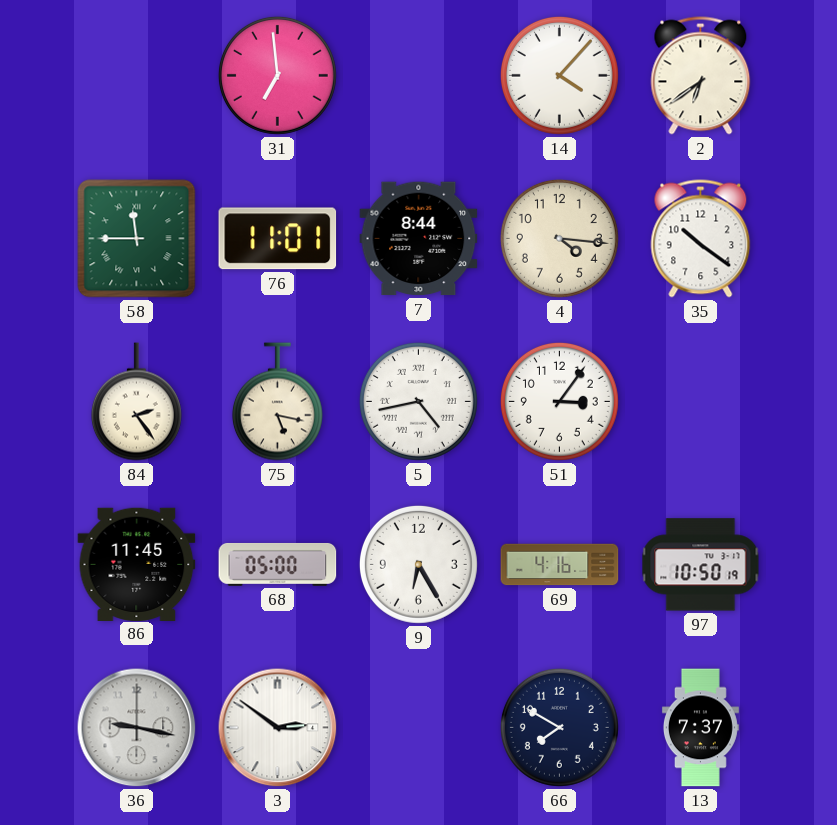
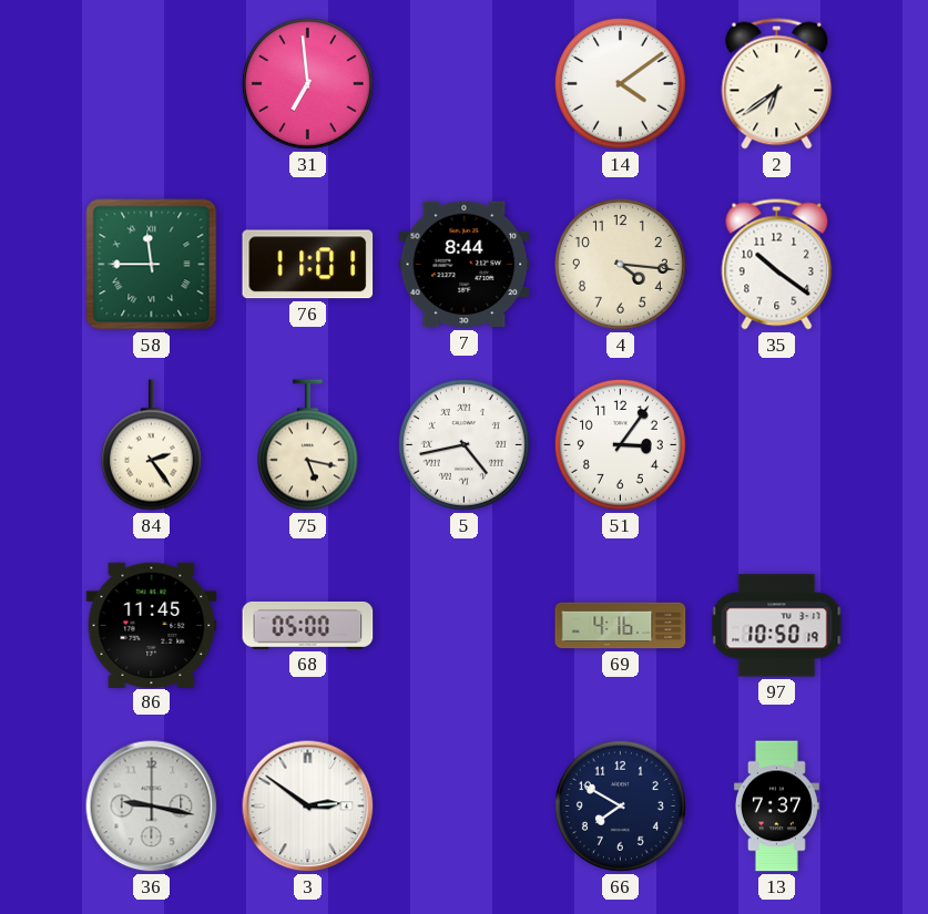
14: 4:07 -> 4:09 (620, 83)
9: 6:25 -> none (418, 564)
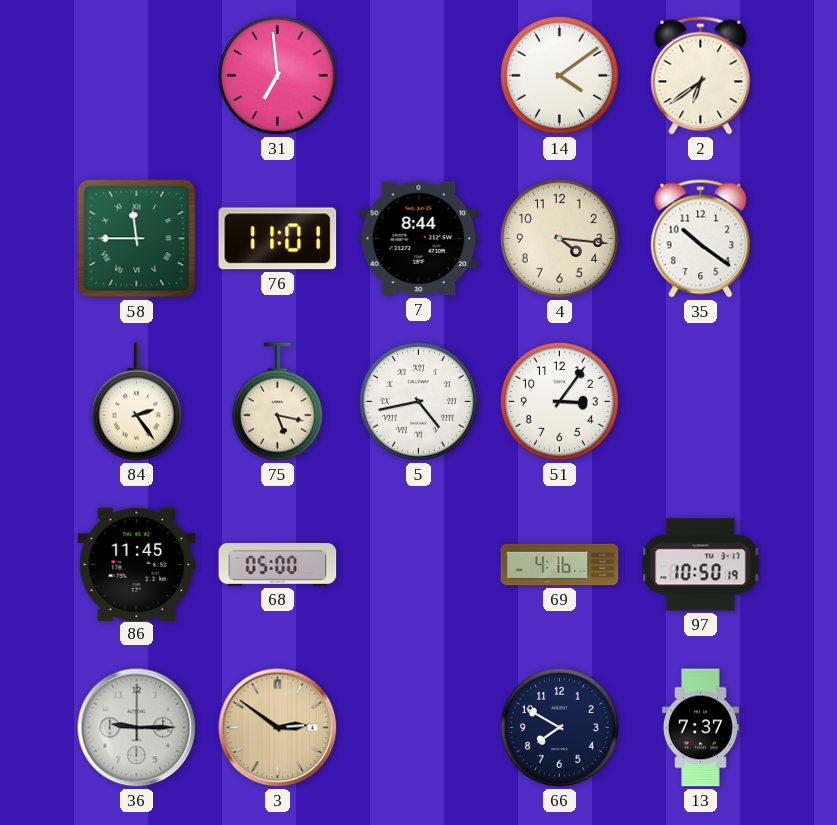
36: 9:17 -> 9:15 (137, 728)
3 dial: white -> champagne (278, 728)
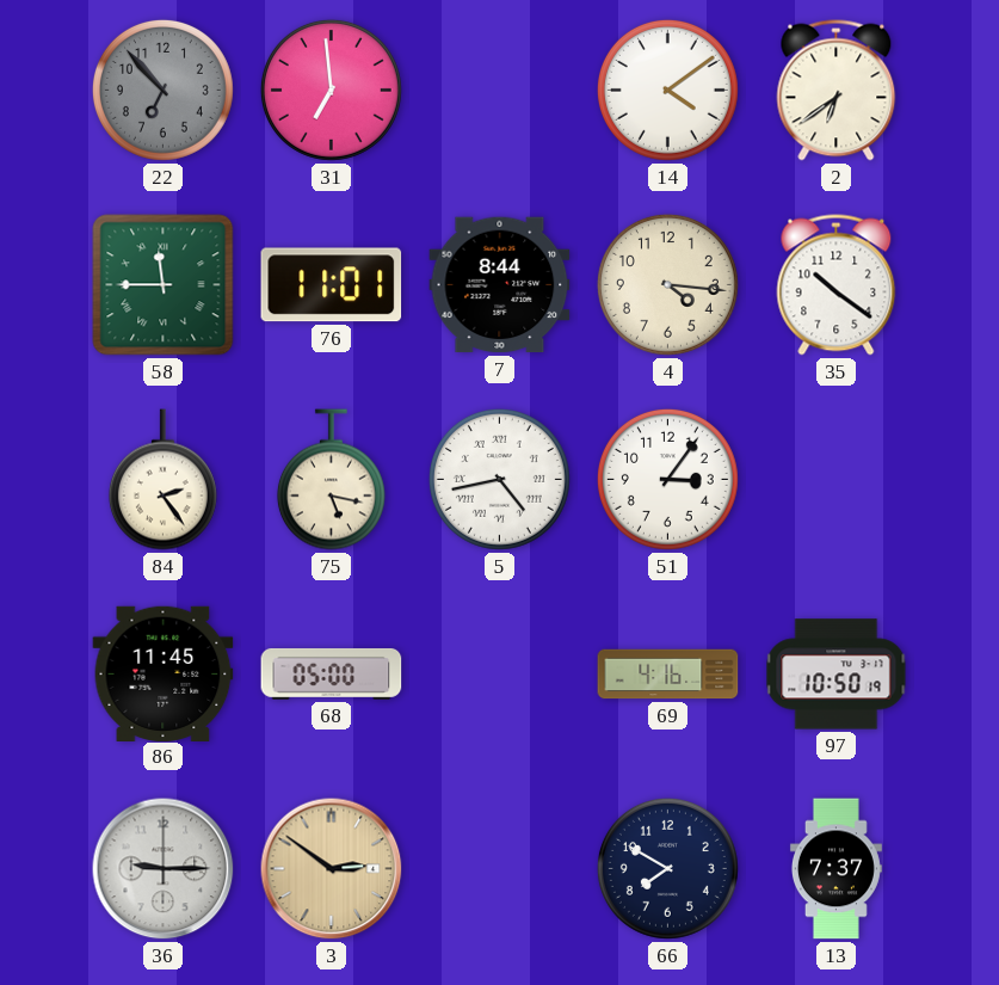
22: none -> 6:53 (162, 90)
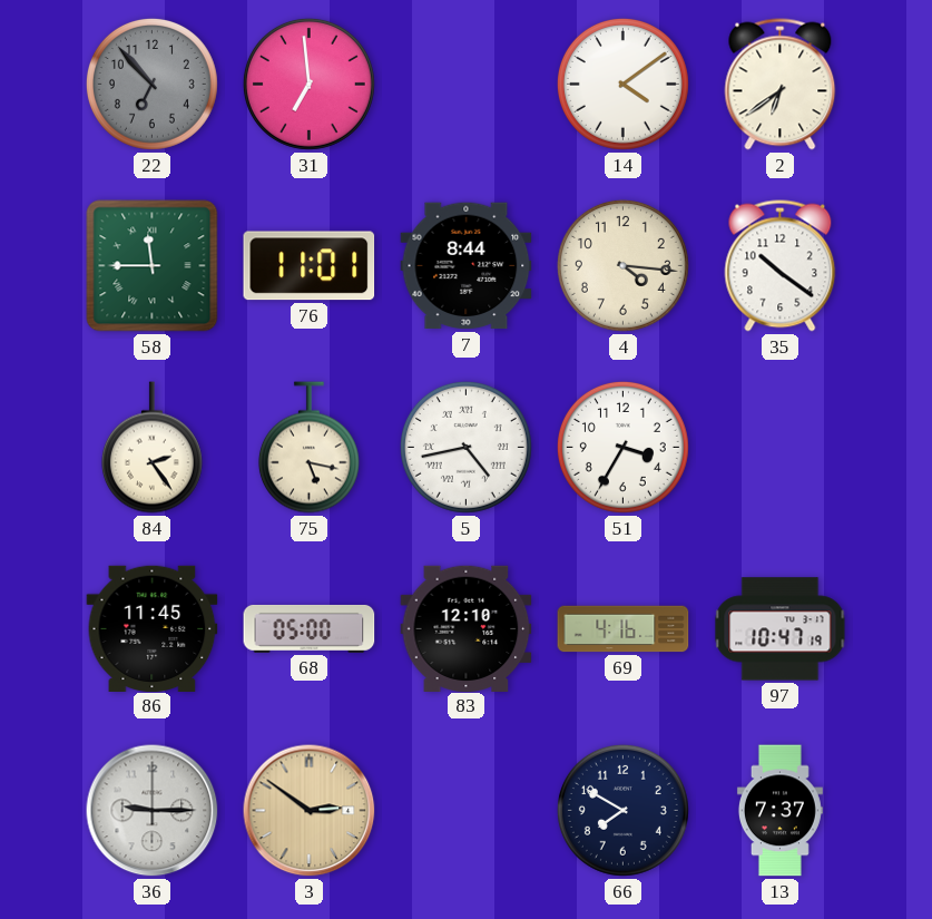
51: 3:06 -> 3:35 (622, 447)
83: none -> 12:10 (467, 628)
97: 10:50 -> 10:47 (781, 629)
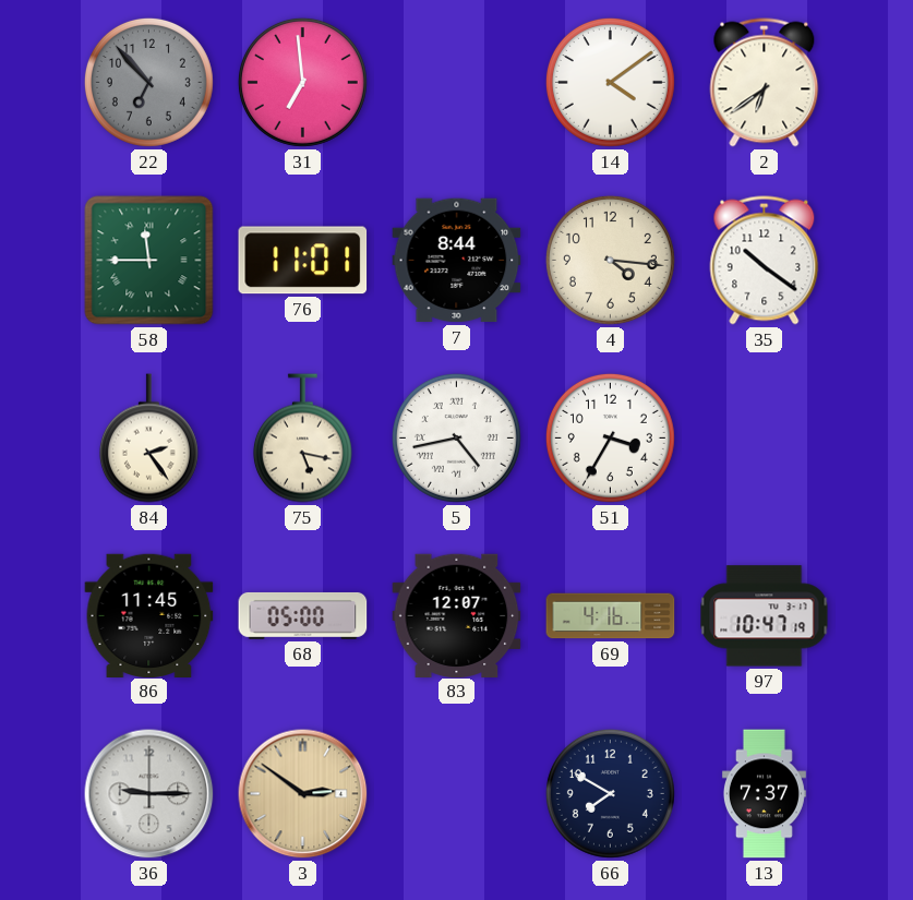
83: 12:10 -> 12:07 (457, 615)
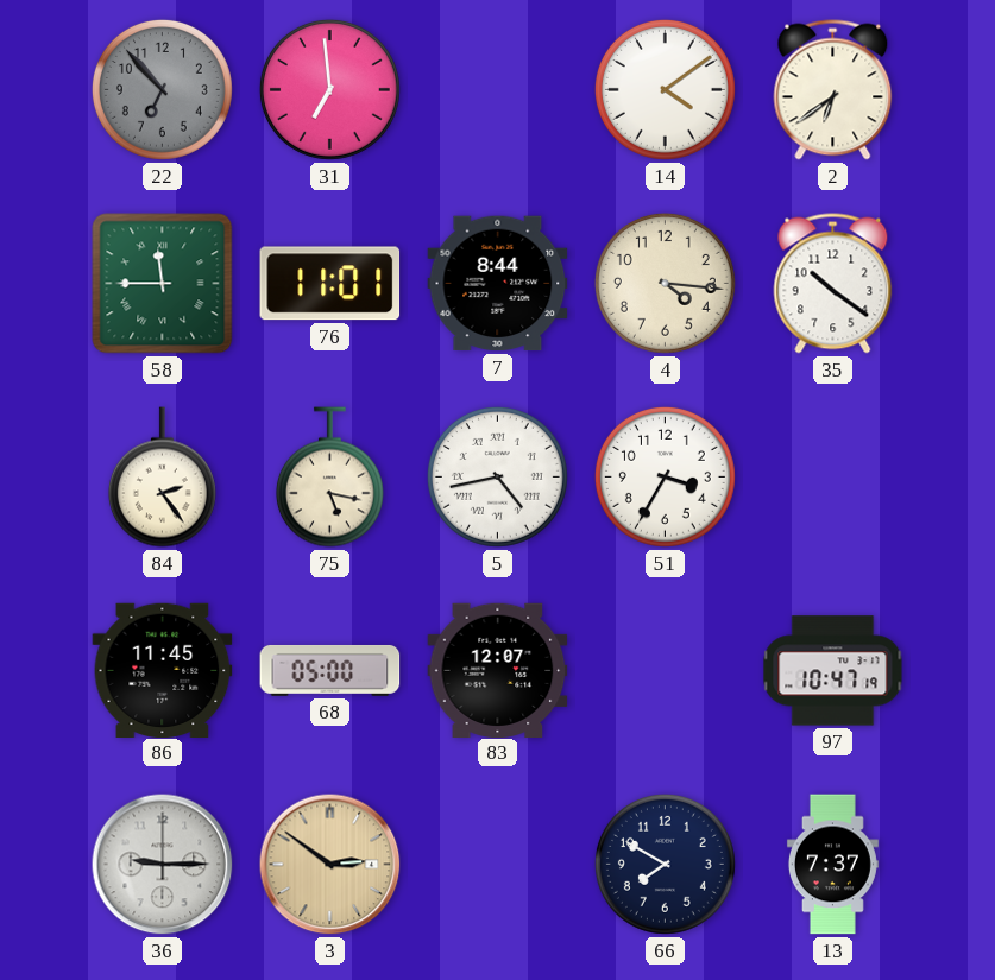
69: 4:16 -> none (611, 616)
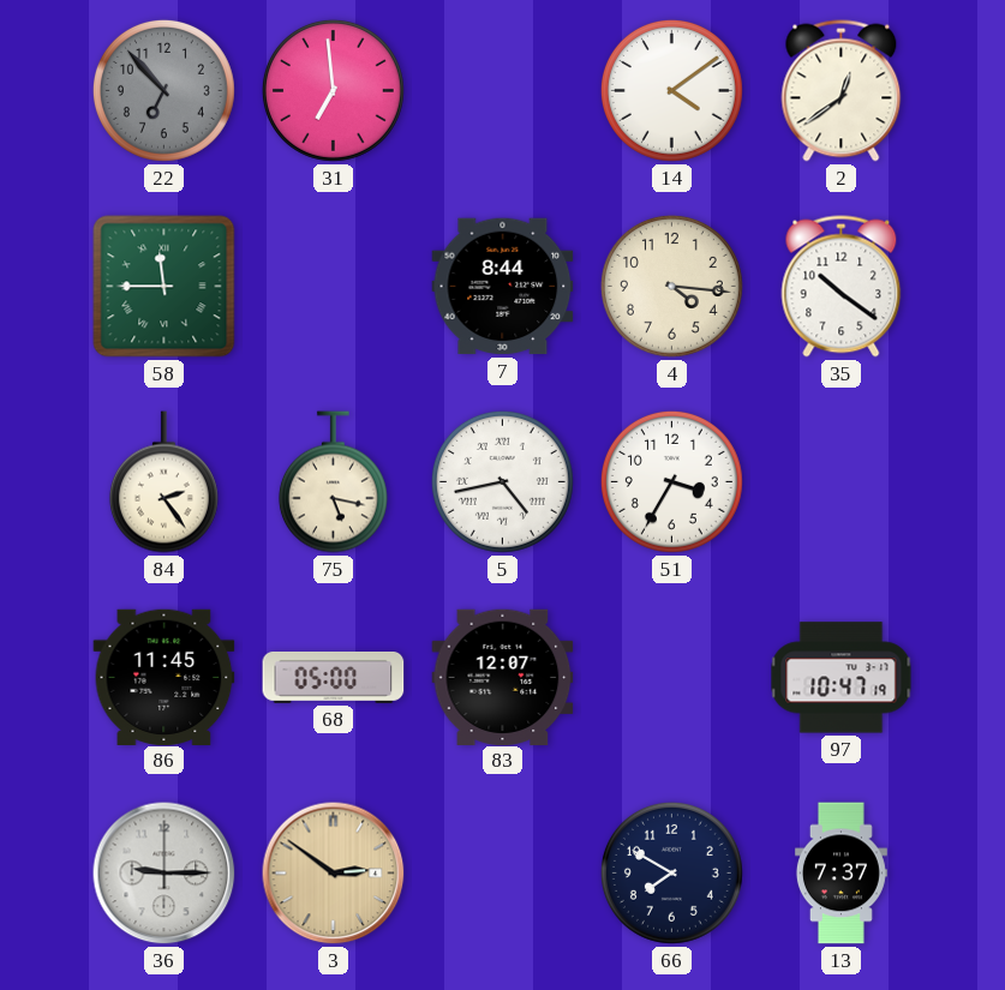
2: 6:39 -> 12:39 (842, 91)
76: 11:01 -> none (330, 284)
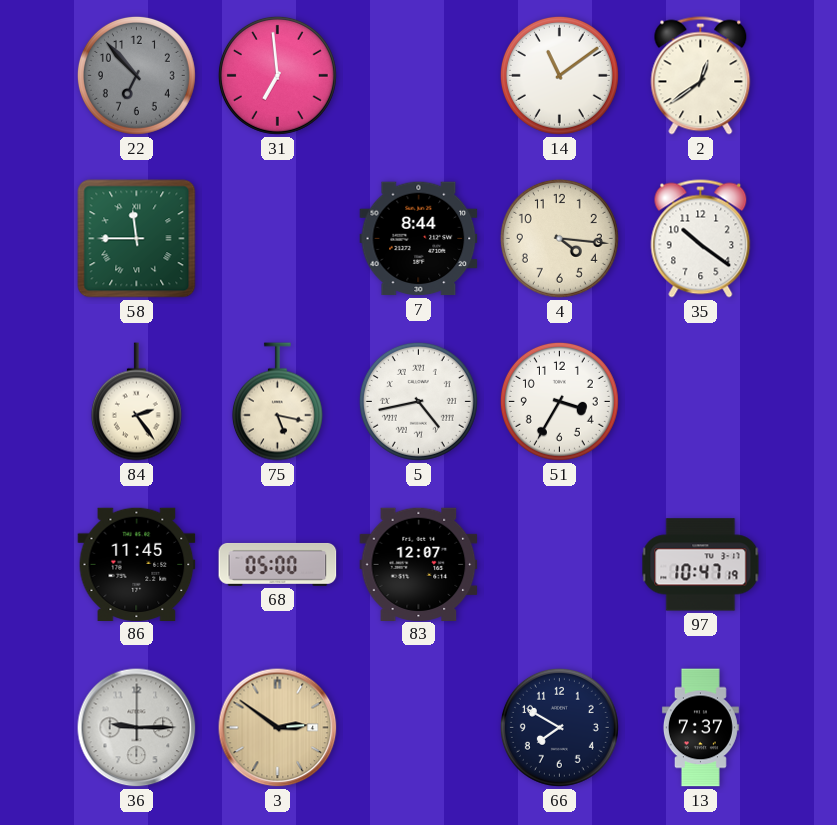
14: 4:09 -> 11:09 (559, 75)
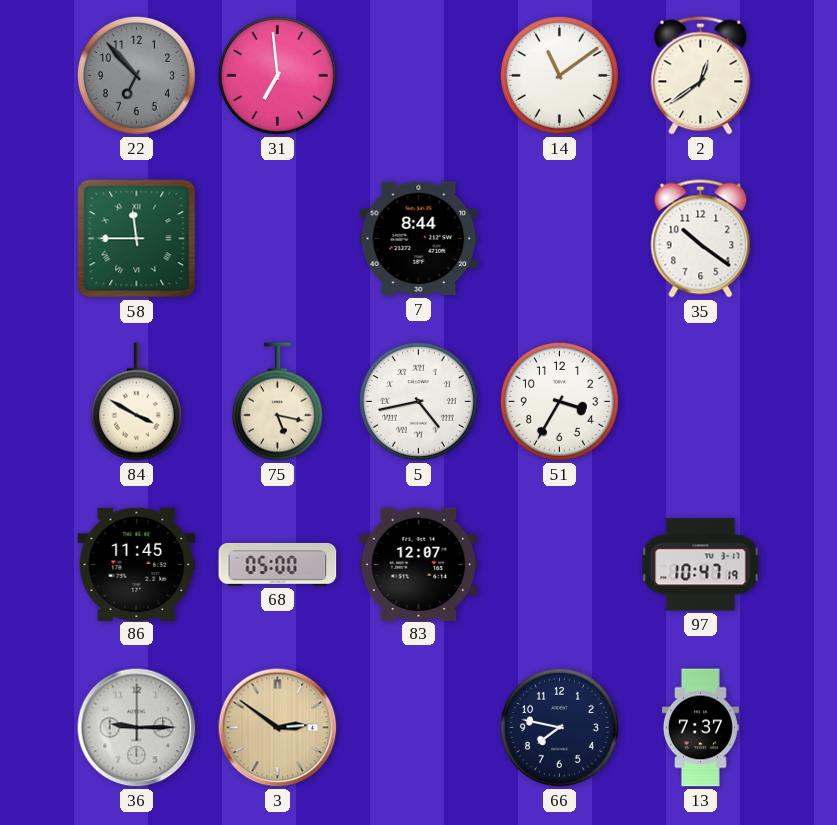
4: 4:16 -> none (559, 238)
84: 2:24 -> 3:50 (136, 402)
66: 7:50 -> 7:47 (559, 727)
